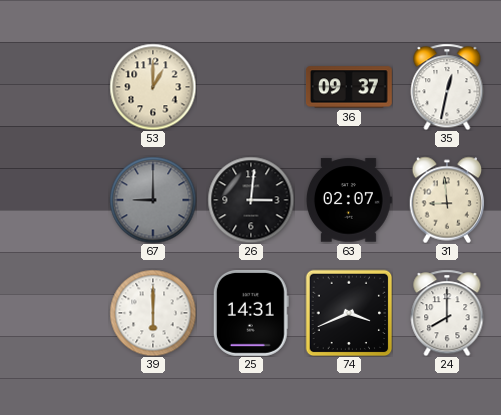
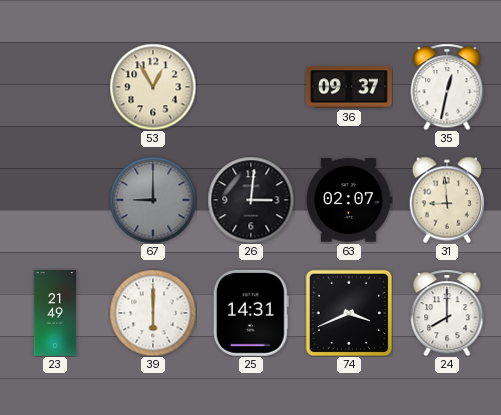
53: 1:00 -> 12:55 (153, 87)
23: none -> 21:49 (54, 314)
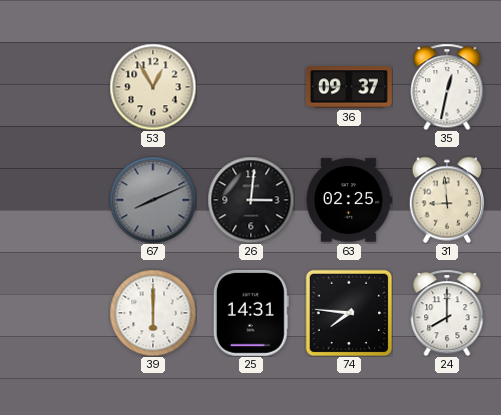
67: 9:00 -> 8:11 (153, 200)
63: 02:07 -> 02:25 (349, 200)
23: 21:49 -> none (54, 314)
74: 3:41 -> 7:46 (349, 313)
